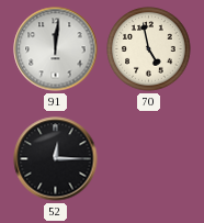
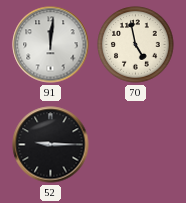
52: 12:15 -> 9:15 (51, 145)
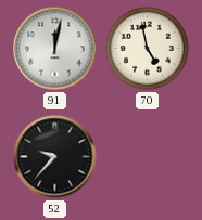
91: 12:01 -> 12:02 (55, 49)
52: 9:15 -> 9:37 (55, 157)
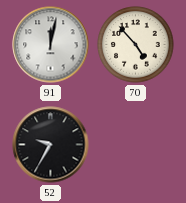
70: 4:58 -> 4:53 (136, 45)
52: 9:37 -> 9:35 (51, 145)
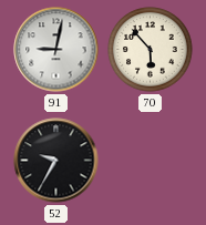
91: 12:02 -> 9:02 (56, 50)
70: 4:53 -> 5:53 (151, 50)
